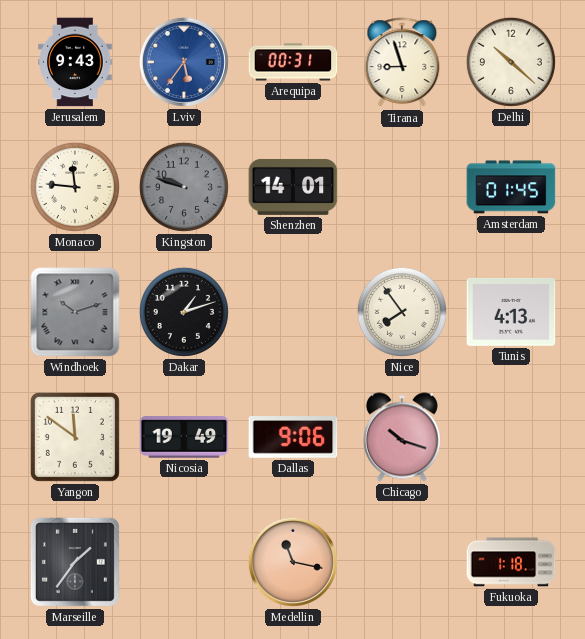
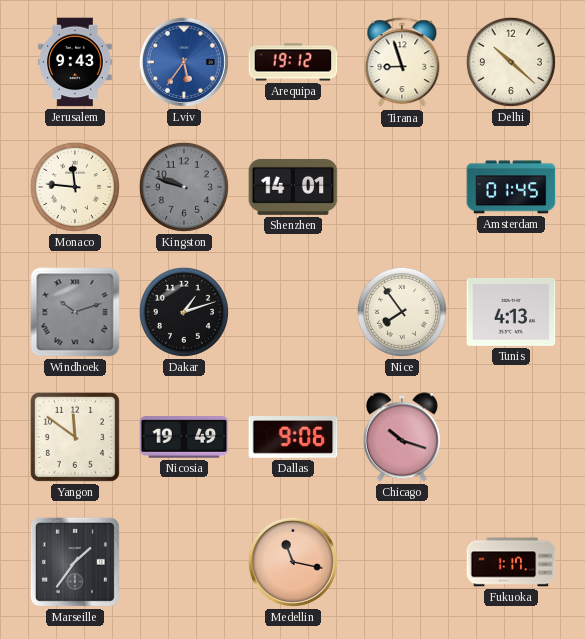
Arequipa: 00:31 -> 19:12 (293, 62)
Fukuoka: 1:18 -> 1:17 (511, 562)
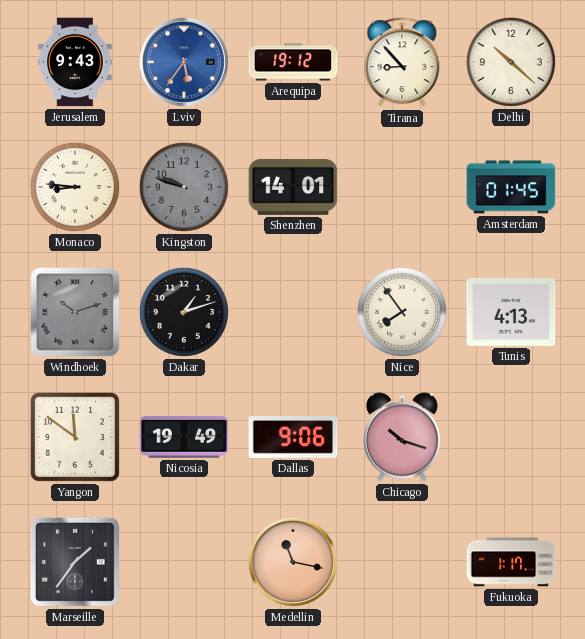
Tirana: 8:57 -> 8:53 (402, 63)
Monaco: 11:46 -> 8:46 (75, 187)
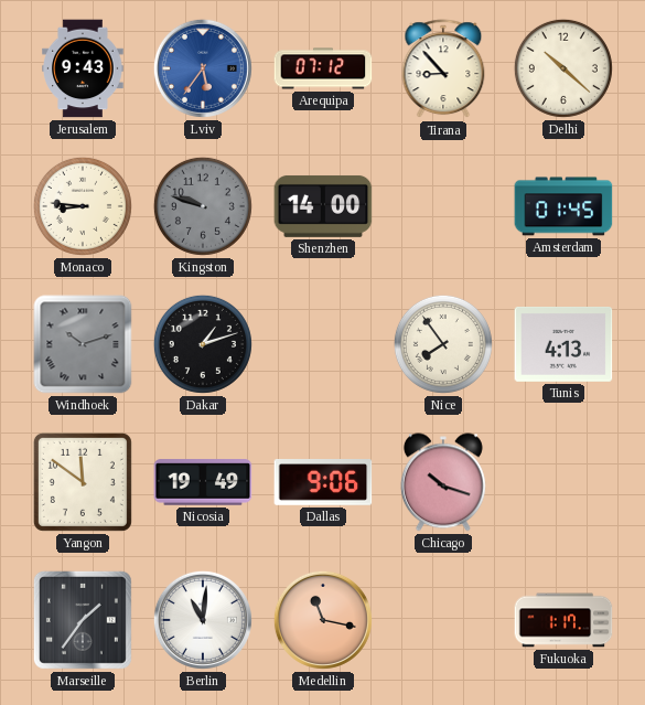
Arequipa: 19:12 -> 07:12 (323, 68)
Shenzhen: 14:01 -> 14:00 (323, 206)
Berlin: none -> 11:01 (203, 620)
